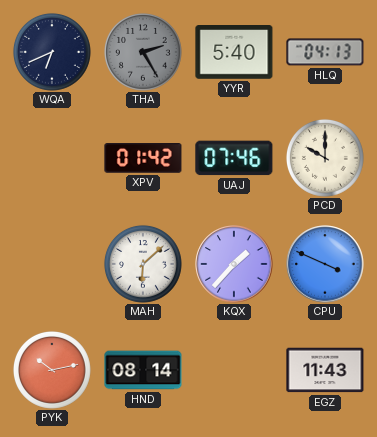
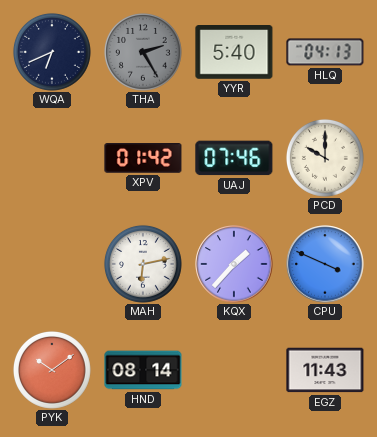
MAH: 6:08 -> 6:13 (143, 264)
PYK: 10:13 -> 10:09 (52, 370)
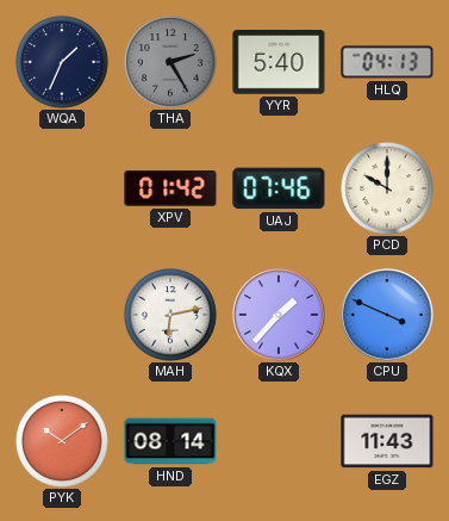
WQA: 6:41 -> 1:34 (62, 62)
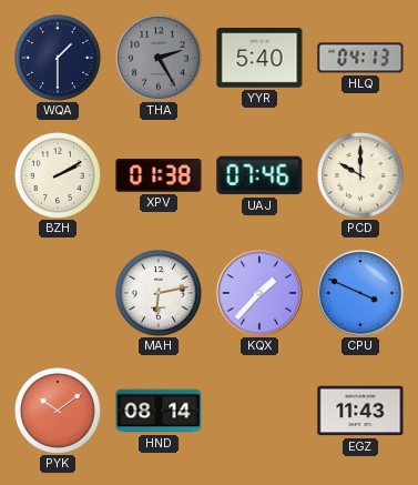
WQA: 1:34 -> 1:30 (58, 58)
BZH: none -> 2:10 (58, 175)
XPV: 01:42 -> 01:38 (159, 176)
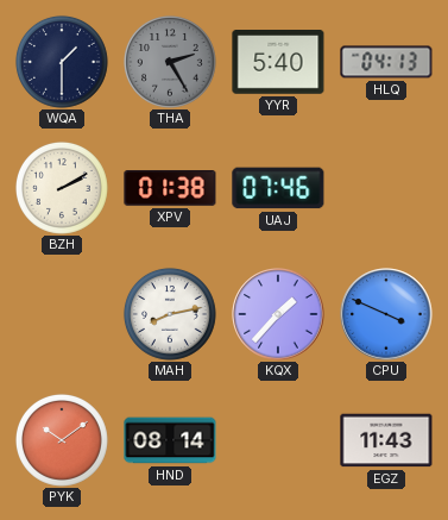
PCD: 10:00 -> none (360, 175)
MAH: 6:13 -> 8:13 (170, 314)
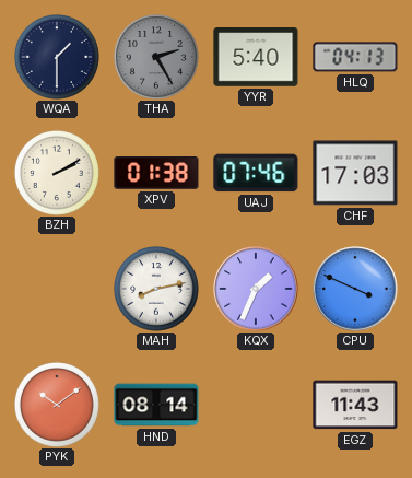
CHF: none -> 17:03 (355, 173)
KQX: 1:37 -> 1:34 (256, 289)
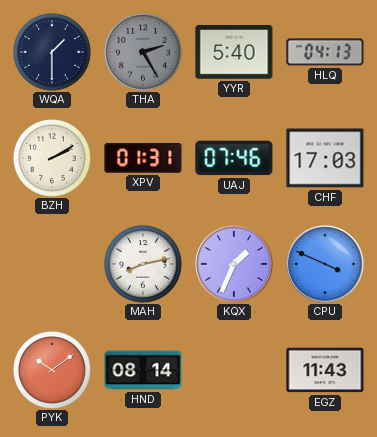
XPV: 01:38 -> 01:31 (143, 159)
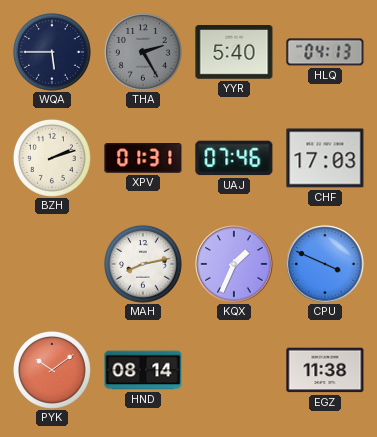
WQA: 1:30 -> 5:45 (52, 52)
BZH: 2:10 -> 2:12 (52, 158)
EGZ: 11:43 -> 11:38 (325, 370)
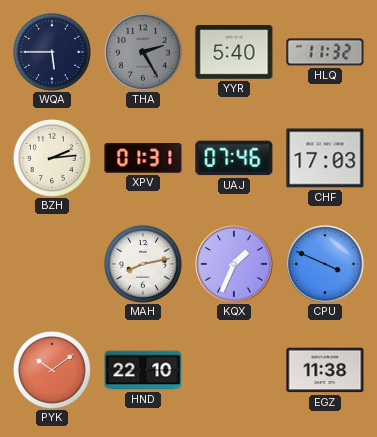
HLQ: 04:13 -> 11:32 (325, 52)
BZH: 2:12 -> 2:14 (52, 158)
HND: 08:14 -> 22:10 (143, 370)
